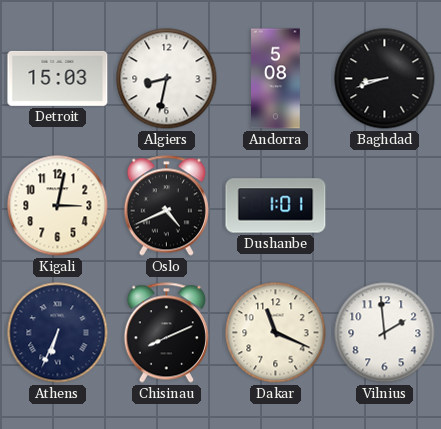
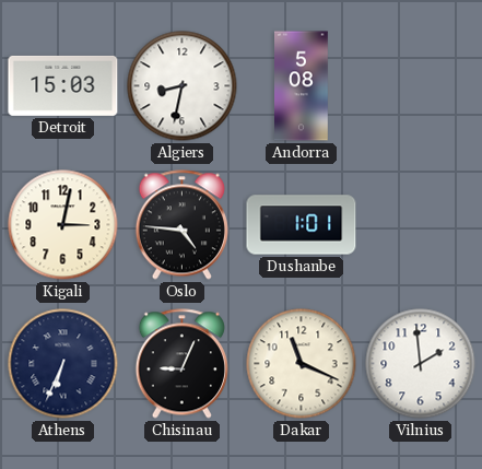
Baghdad: 8:42 -> none (385, 79)
Oslo: 4:41 -> 4:46 (181, 225)
Chisinau: 8:11 -> 9:04 (181, 364)
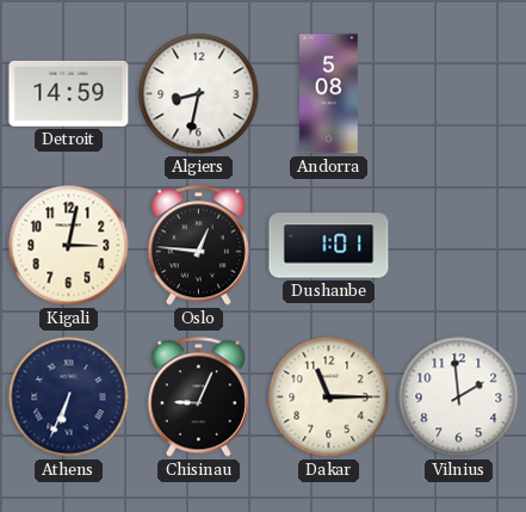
Detroit: 15:03 -> 14:59 (69, 93)
Oslo: 4:46 -> 12:46 (198, 246)
Dakar: 11:19 -> 11:15 (329, 397)
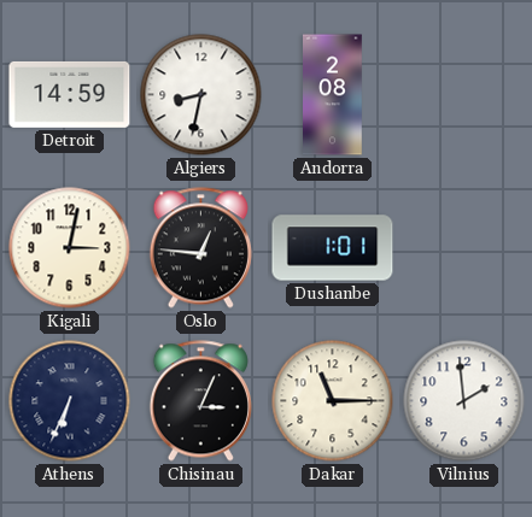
Andorra: 5:08 -> 2:08 (333, 95)
Chisinau: 9:04 -> 3:04 (200, 401)
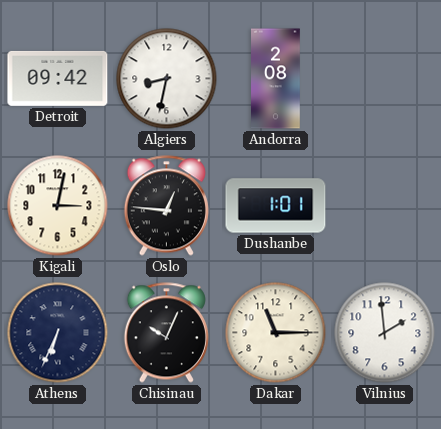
Detroit: 14:59 -> 09:42 (58, 78)
Chisinau: 3:04 -> 10:04 (166, 333)
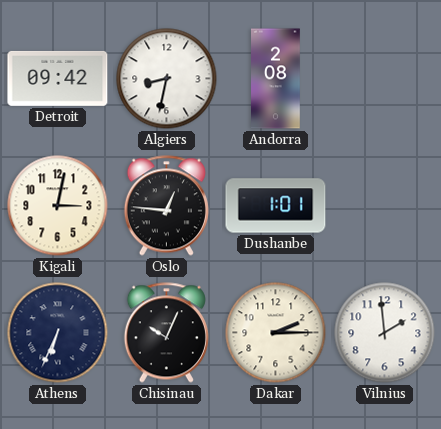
Dakar: 11:15 -> 2:15 (276, 333)
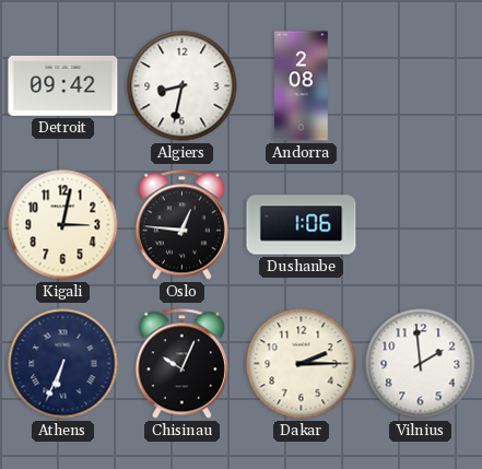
Dushanbe: 1:01 -> 1:06 (302, 225)
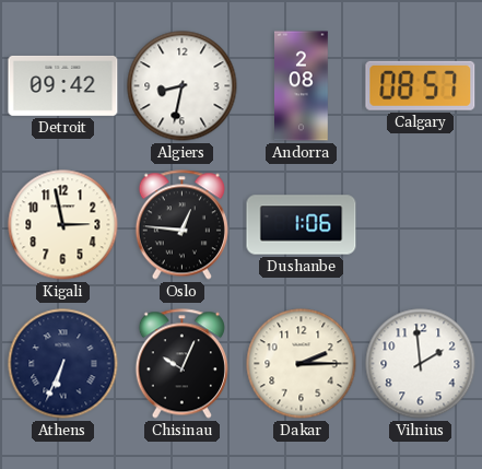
Calgary: none -> 08:57 (421, 85)
Kigali: 3:02 -> 2:58 (63, 225)
